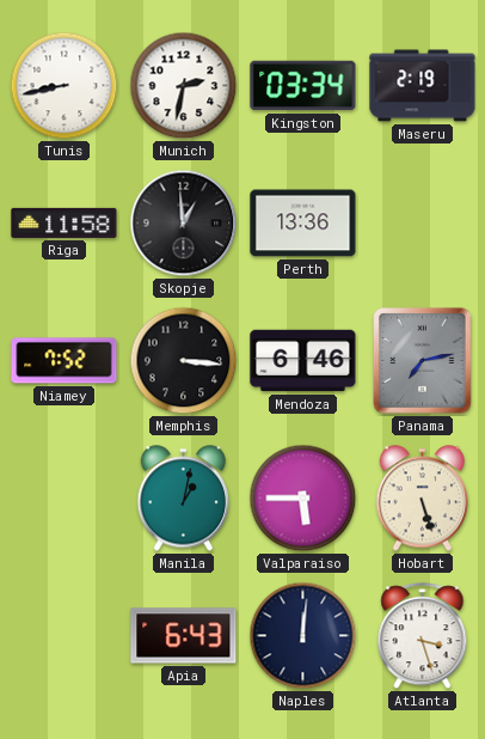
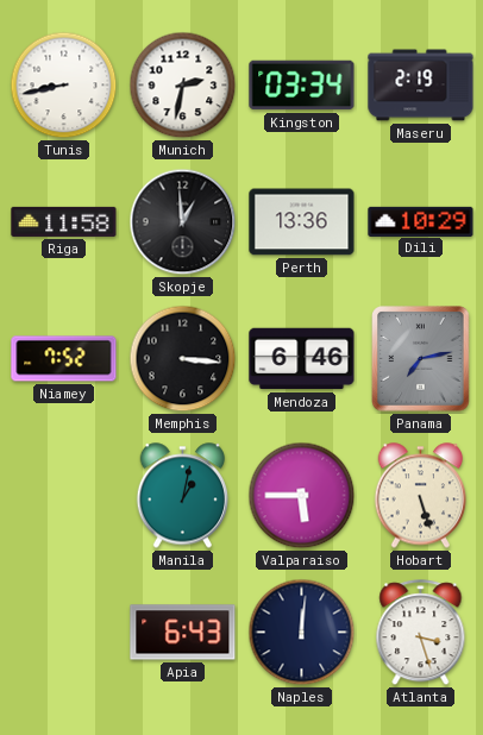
Dili: none -> 10:29 (421, 221)
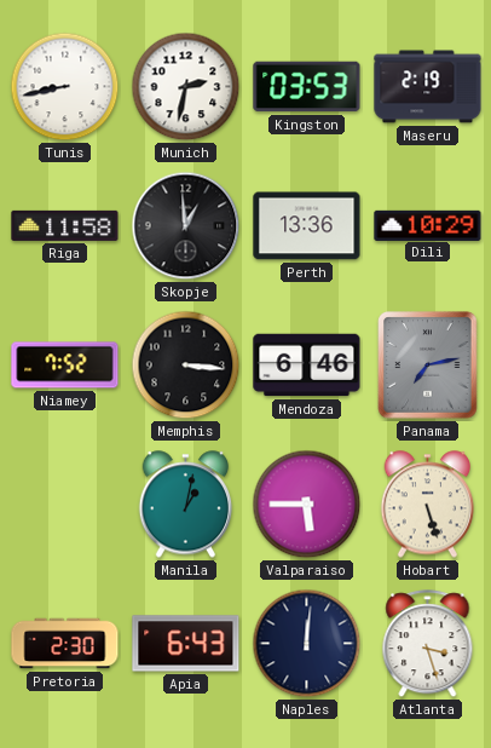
Kingston: 03:34 -> 03:53 (307, 87)
Pretoria: none -> 2:30 (65, 644)
